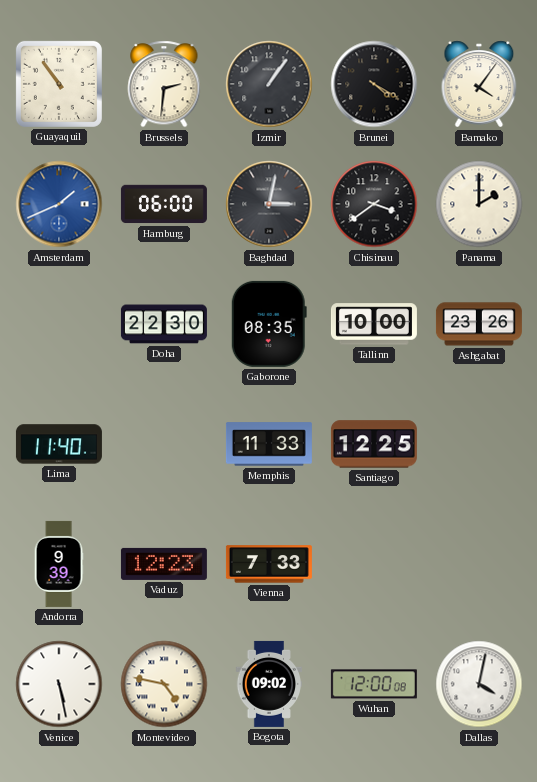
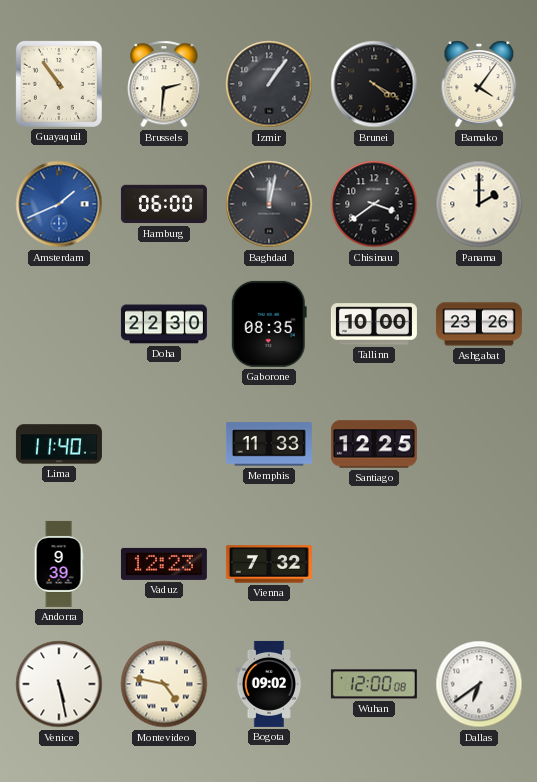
Baghdad: 3:02 -> 12:02 (269, 204)
Vienna: 7:33 -> 7:32 (269, 564)
Dallas: 4:02 -> 6:39 (479, 684)
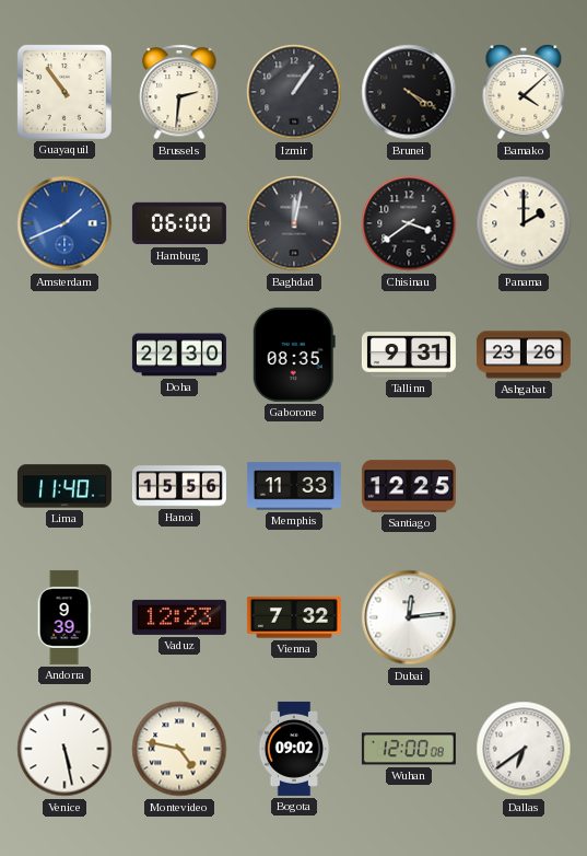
Bamako: 4:06 -> 4:08 (524, 92)
Tallinn: 10:00 -> 9:31 (409, 355)
Hanoi: none -> 15:56 (179, 486)
Dubai: none -> 12:14 (409, 617)
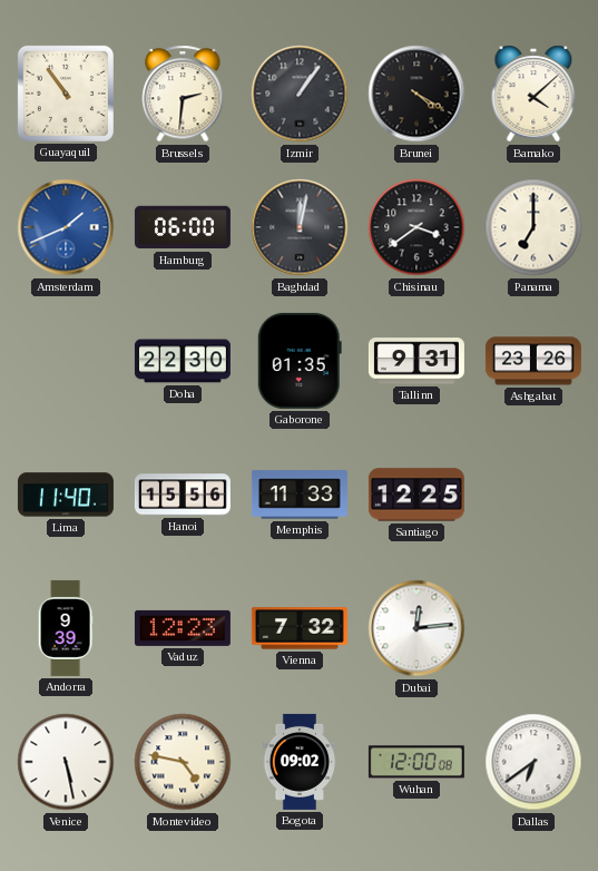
Panama: 2:00 -> 7:00 (533, 227)
Gaborone: 08:35 -> 01:35 (300, 361)
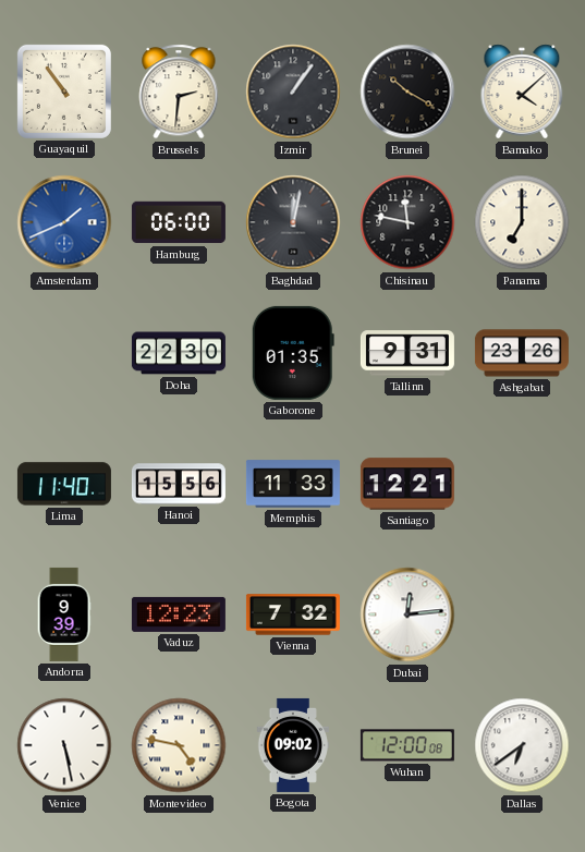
Brunei: 4:20 -> 10:20 (407, 92)
Chisinau: 3:39 -> 11:47 (407, 222)
Santiago: 12:25 -> 12:21 (407, 484)
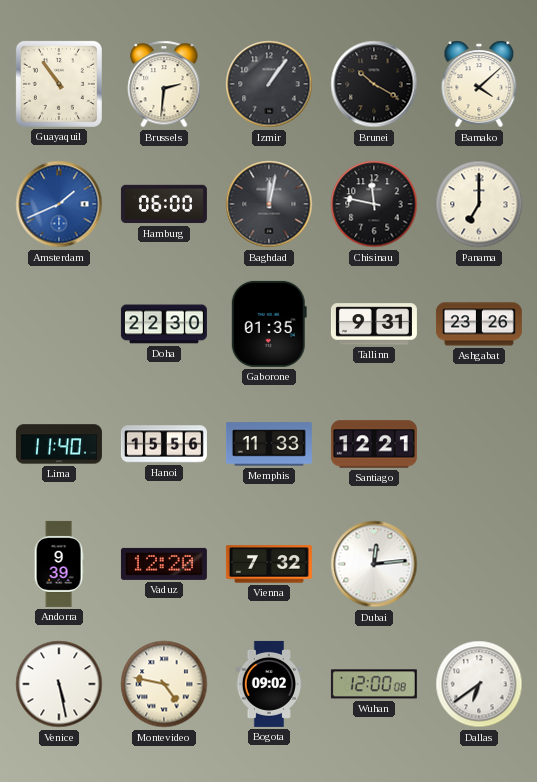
Vaduz: 12:23 -> 12:20 (164, 564)
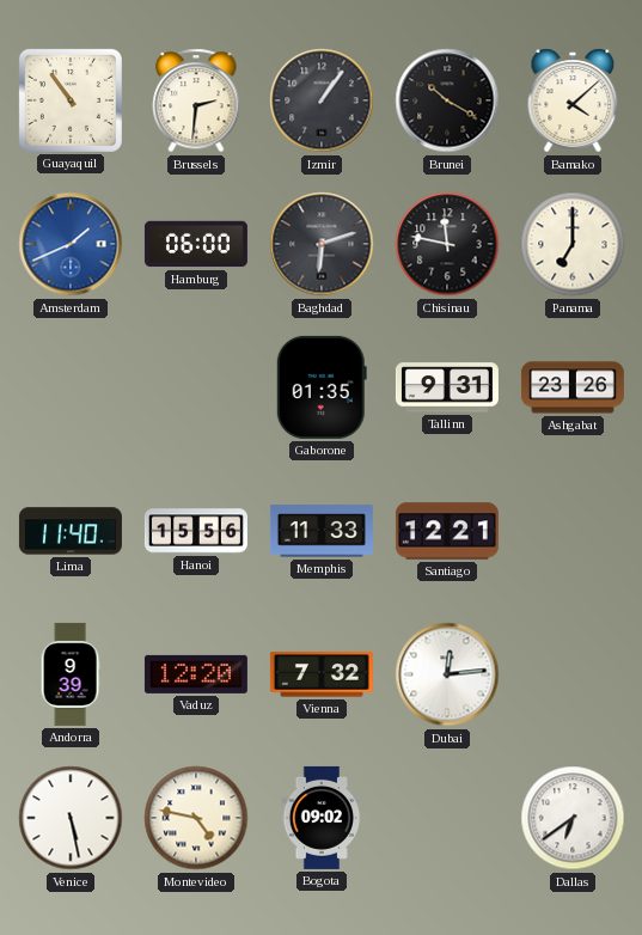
Baghdad: 12:02 -> 6:12 (322, 244)
Doha: 22:30 -> none (164, 324)
Wuhan: 12:00 -> none (374, 684)
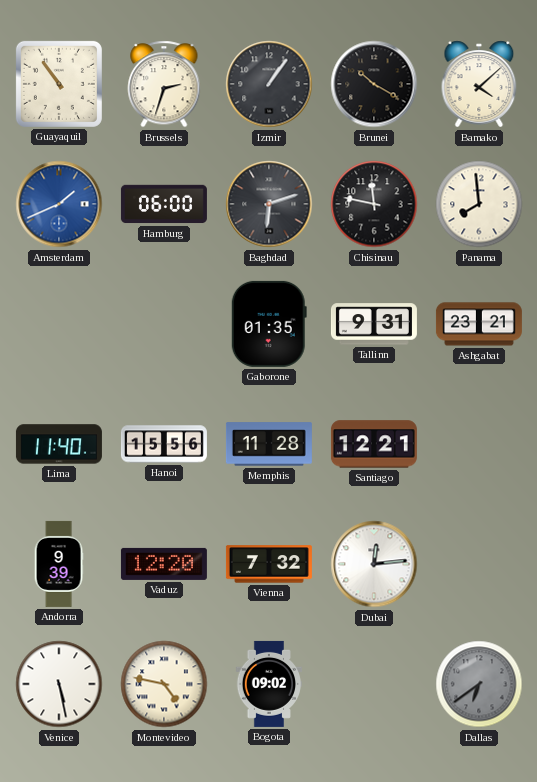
Brussels: 2:31 -> 2:33 (164, 84)
Panama: 7:00 -> 7:59 (479, 204)
Ashgabat: 23:26 -> 23:21 (479, 324)
Memphis: 11:33 -> 11:28 (269, 444)
Dallas dial: white -> grey (479, 684)
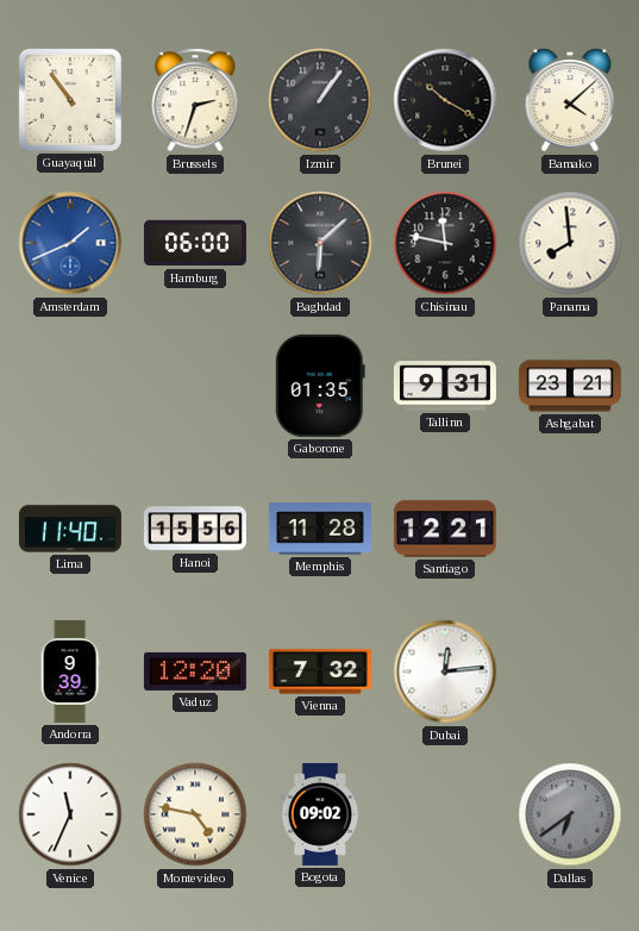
Baghdad: 6:12 -> 6:08 (320, 243)
Venice: 5:28 -> 11:34 (70, 814)
